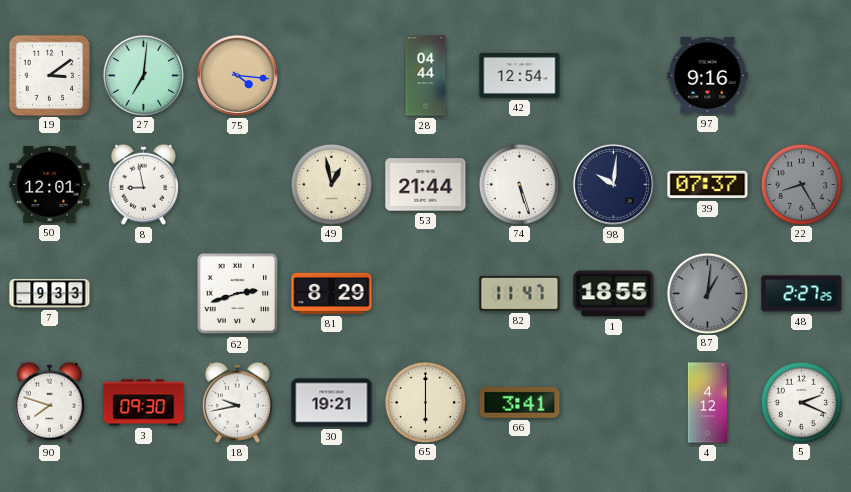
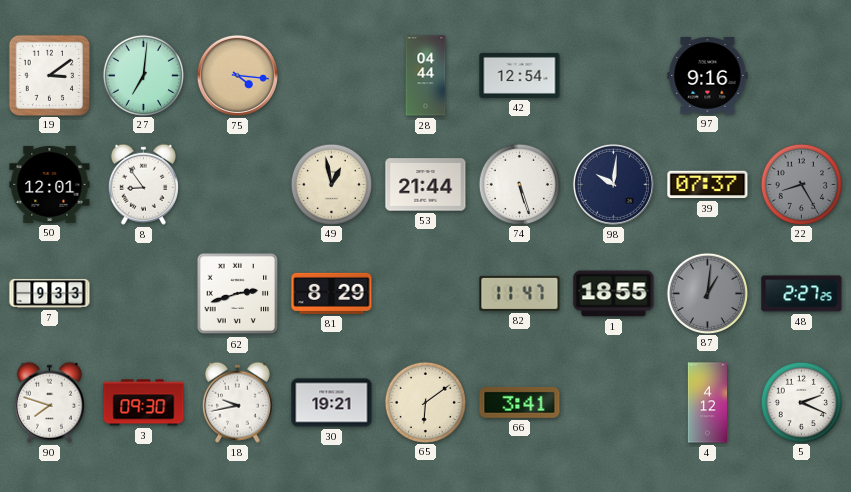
8: 8:58 -> 8:54 (143, 184)
65: 6:00 -> 6:09 (425, 402)
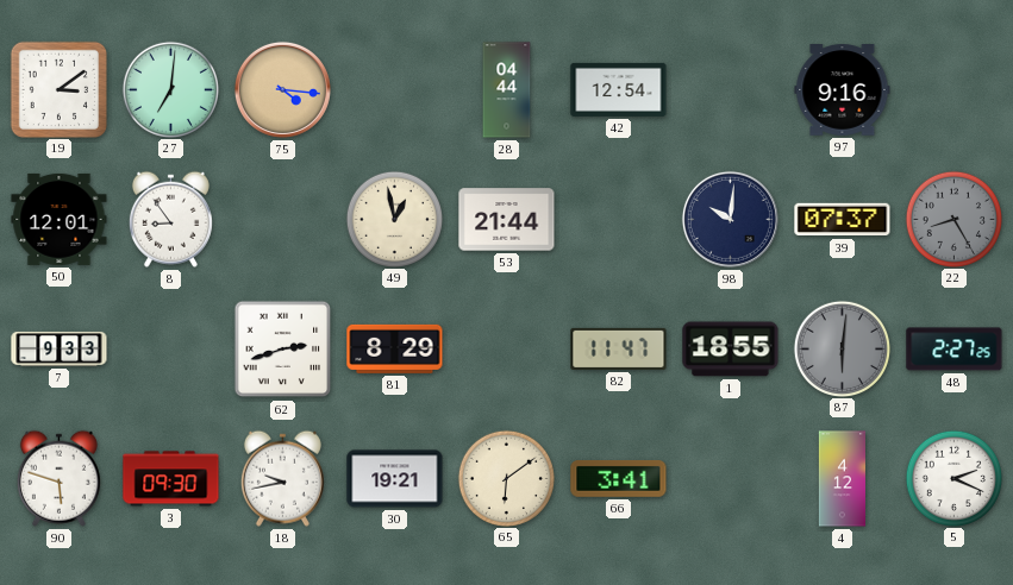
74: 5:27 -> none (519, 184)
87: 1:01 -> 6:01 (842, 348)
90: 7:48 -> 5:48 (58, 478)
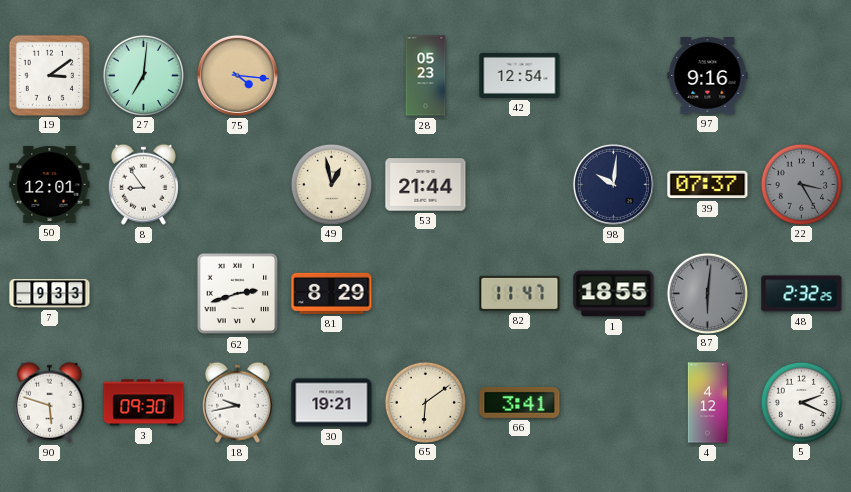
28: 04:44 -> 05:23 (426, 76)
22: 8:25 -> 3:25 (801, 184)
48: 2:27 -> 2:32 (802, 294)
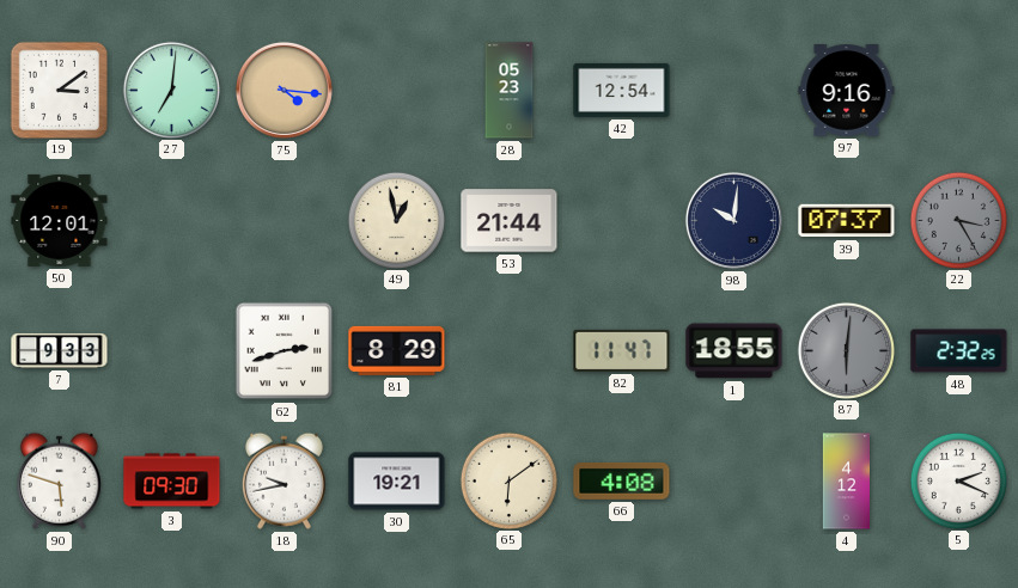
8: 8:54 -> none (143, 184)
66: 3:41 -> 4:08 (622, 480)
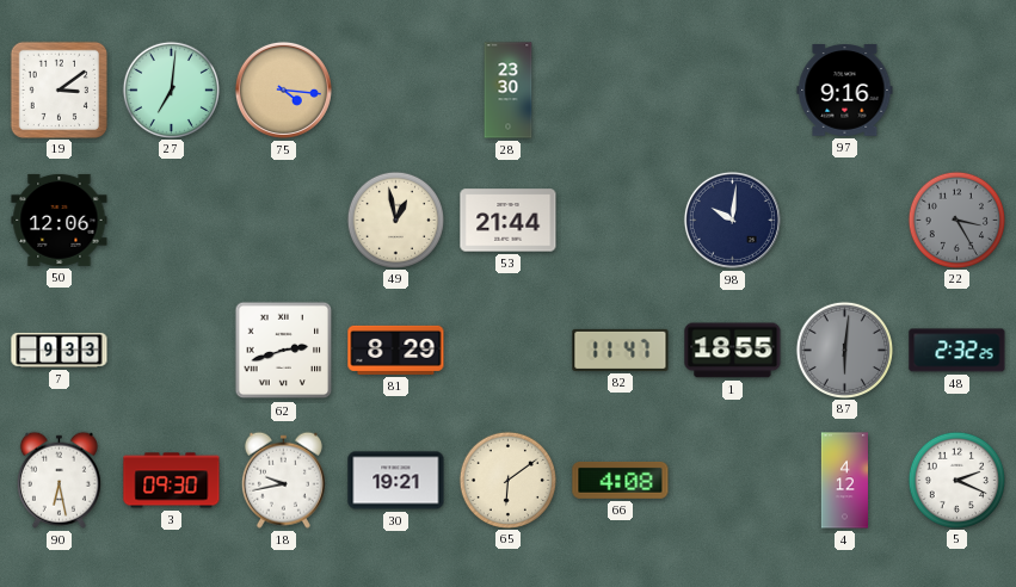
28: 05:23 -> 23:30 (509, 91)
42: 12:54 -> none (622, 90)
50: 12:01 -> 12:06 (60, 220)
39: 07:37 -> none (847, 221)
90: 5:48 -> 6:28 (59, 480)
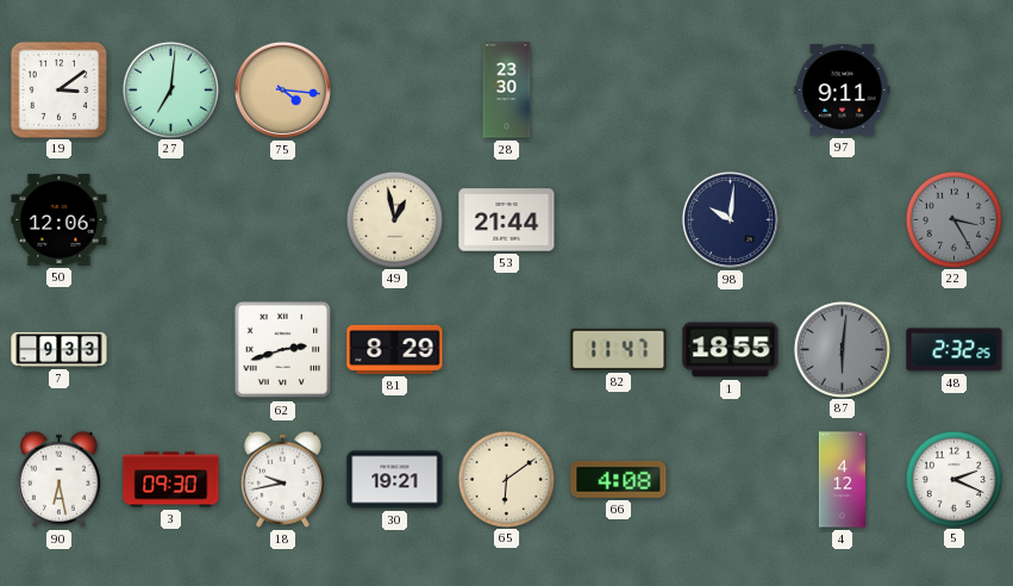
97: 9:16 -> 9:11 (843, 91)
